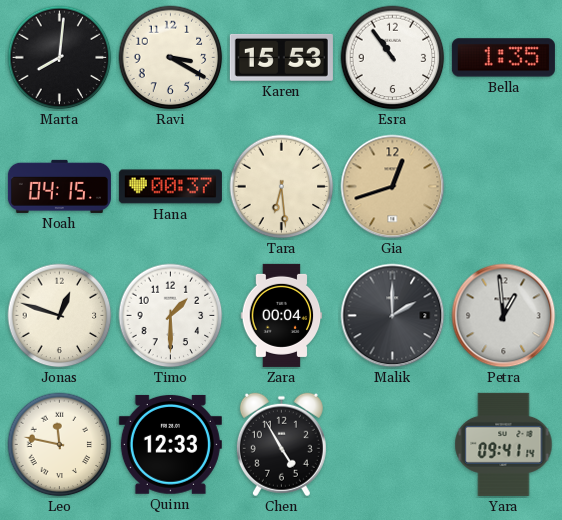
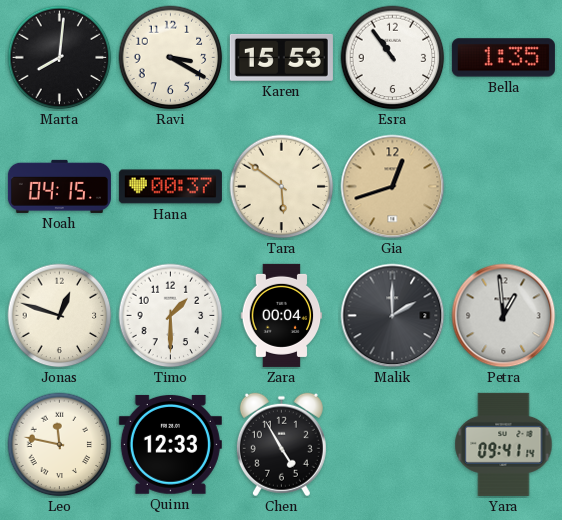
Tara: 6:29 -> 5:51 (282, 187)
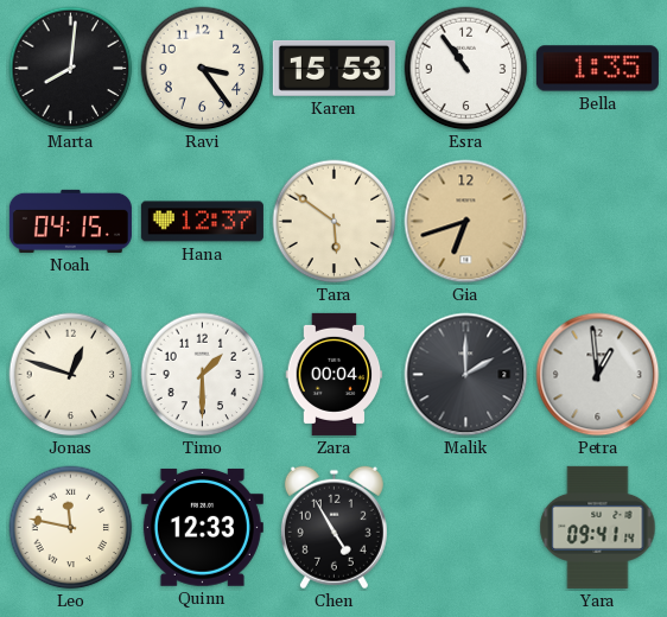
Ravi: 3:20 -> 3:24 (203, 69)
Hana: 00:37 -> 12:37 (202, 222)
Gia: 12:42 -> 6:42 (466, 222)
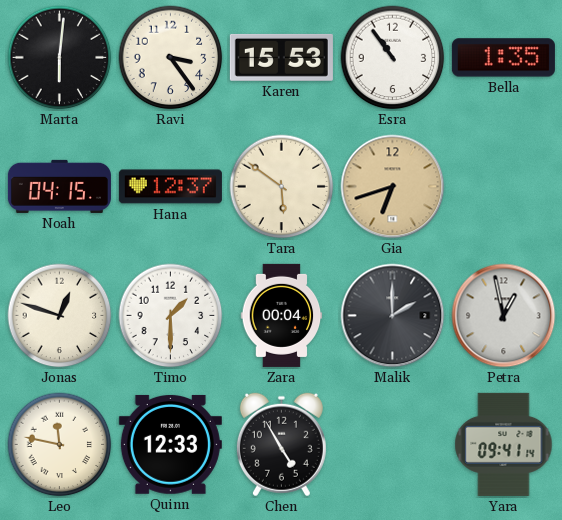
Marta: 8:01 -> 6:01 (60, 58)
Petra: 12:59 -> 12:58 (504, 316)
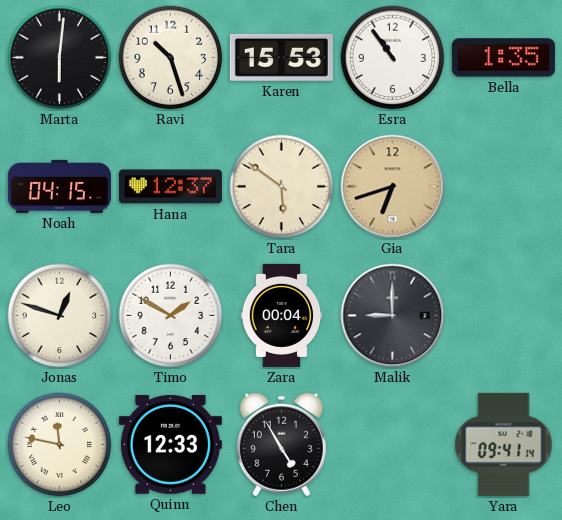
Ravi: 3:24 -> 10:27 (171, 58)
Timo: 1:30 -> 1:50 (171, 316)
Malik: 2:00 -> 9:00 (393, 316)
Petra: 12:58 -> none (504, 316)
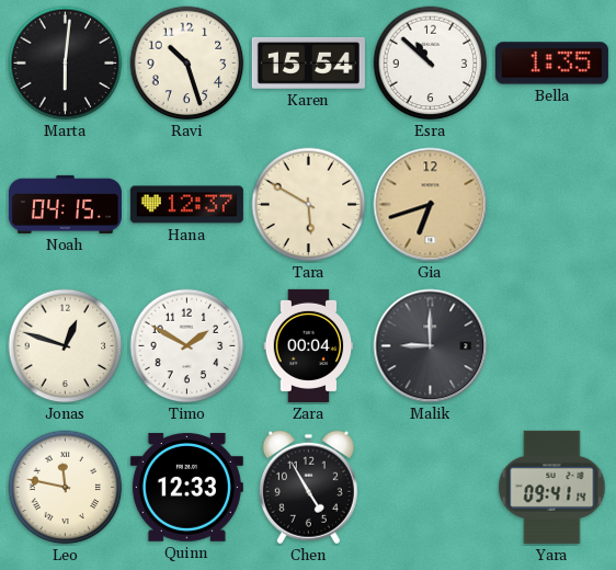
Karen: 15:53 -> 15:54 (308, 62)
Esra: 10:54 -> 10:52 (431, 64)
Tara: 5:51 -> 5:50 (309, 205)
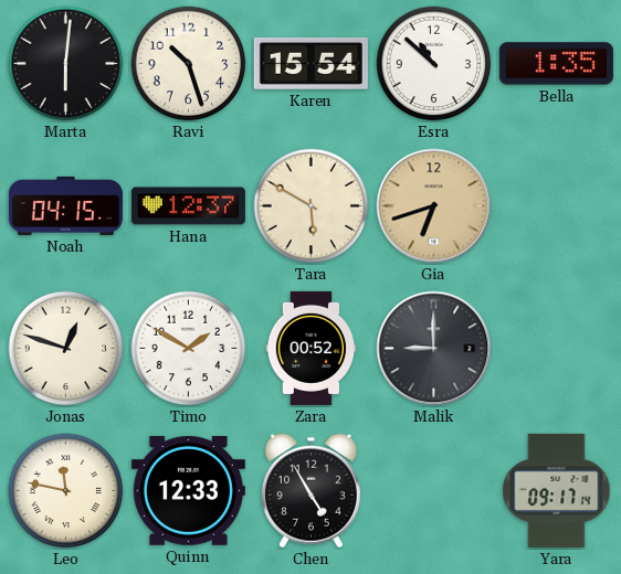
Zara: 00:04 -> 00:52 (312, 348)
Yara: 09:41 -> 09:17 (557, 490)
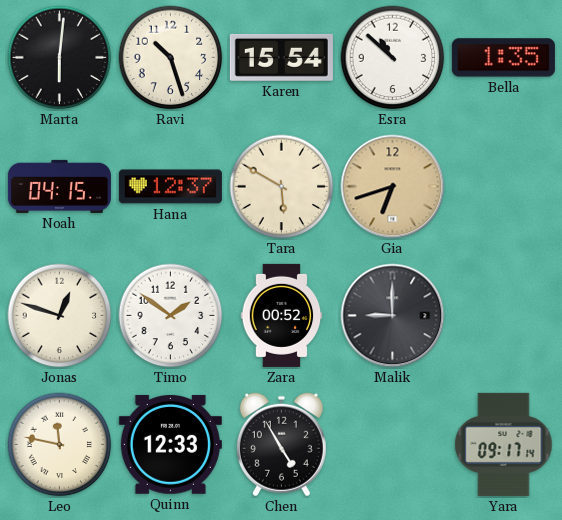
Timo: 1:50 -> 1:51 (171, 316)
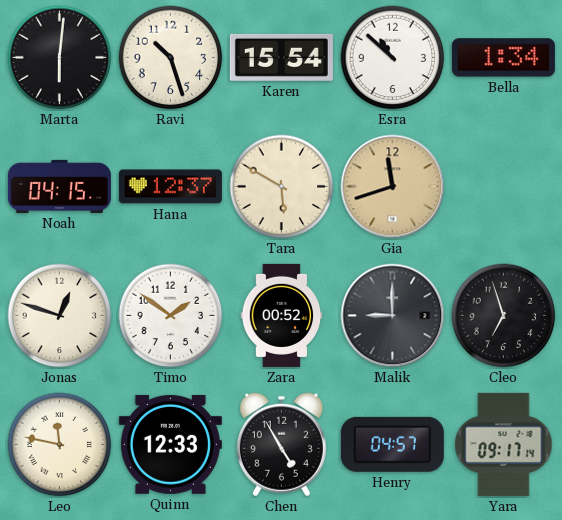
Bella: 1:35 -> 1:34 (503, 58)
Gia: 6:42 -> 11:42 (393, 187)
Cleo: none -> 6:57 (504, 316)
Henry: none -> 04:57 (392, 444)
